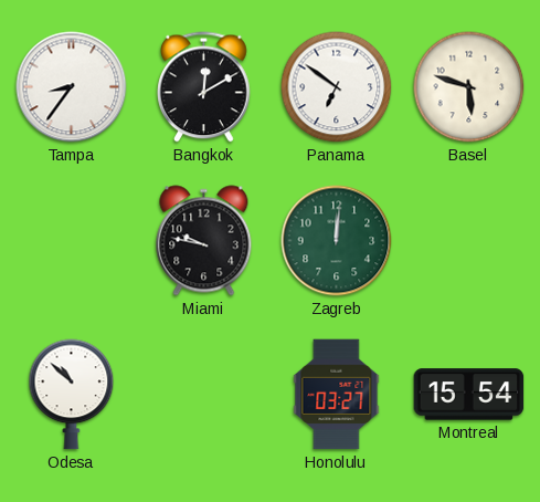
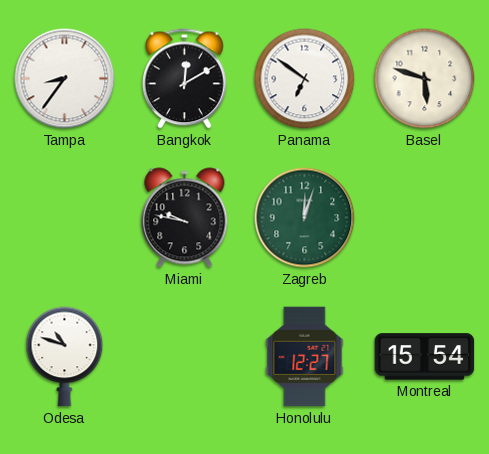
Zagreb: 12:01 -> 12:03 (305, 218)
Odesa: 10:52 -> 10:48 (65, 357)
Honolulu: 03:27 -> 12:27 (305, 357)
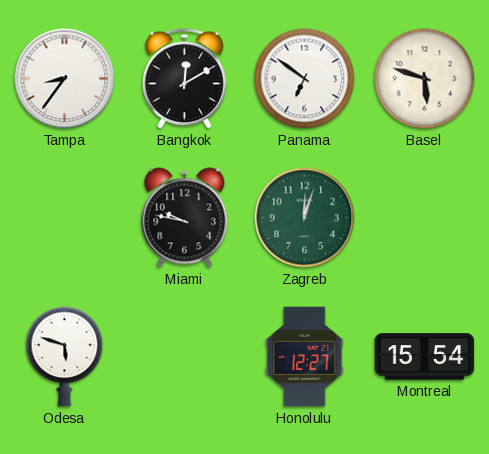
Odesa: 10:48 -> 5:48 (65, 357)
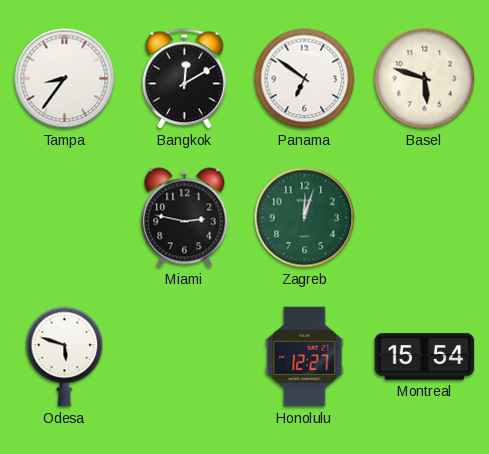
Miami: 9:47 -> 2:47 (185, 218)
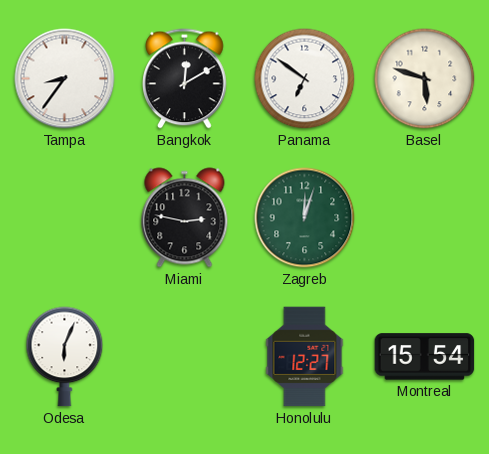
Odesa: 5:48 -> 6:04 (65, 357)
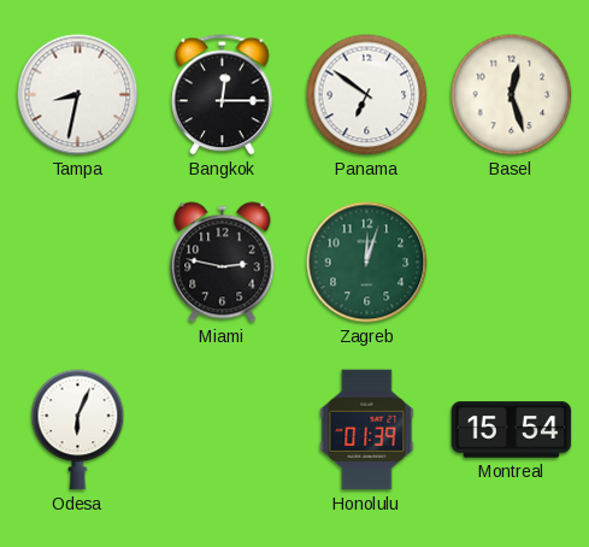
Tampa: 8:36 -> 8:32 (78, 95)
Bangkok: 12:10 -> 12:15 (223, 95)
Basel: 5:48 -> 12:27 (512, 95)
Honolulu: 12:27 -> 01:39 (367, 430)
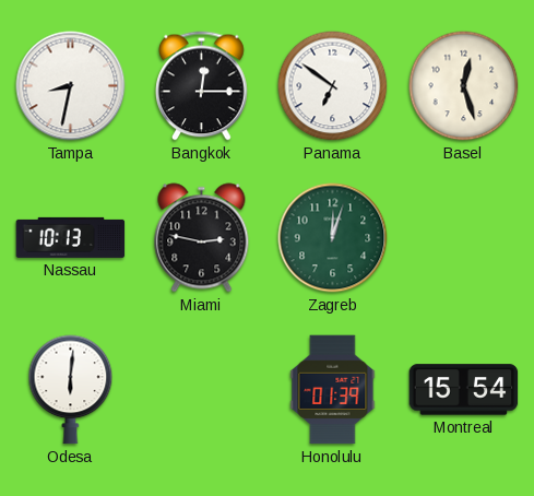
Nassau: none -> 10:13 (71, 237)
Odesa: 6:04 -> 6:01 (71, 390)
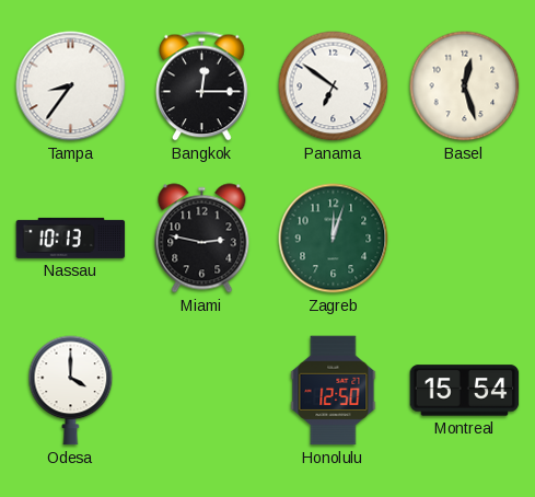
Tampa: 8:32 -> 8:36 (71, 86)
Odesa: 6:01 -> 4:00 (71, 391)
Honolulu: 01:39 -> 12:50 (334, 391)
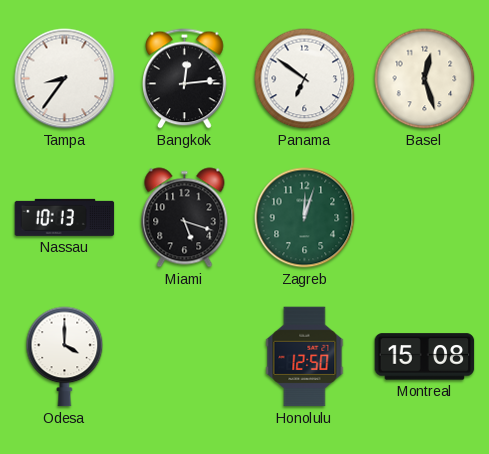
Bangkok: 12:15 -> 12:14 (185, 79)
Miami: 2:47 -> 5:18 (185, 218)
Montreal: 15:54 -> 15:08 (425, 357)
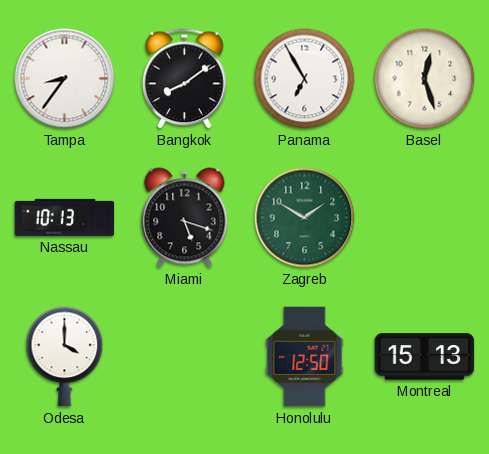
Bangkok: 12:14 -> 8:09 (185, 79)
Panama: 6:51 -> 6:55 (305, 79)
Zagreb: 12:03 -> 1:50 (305, 218)
Montreal: 15:08 -> 15:13 (425, 357)
